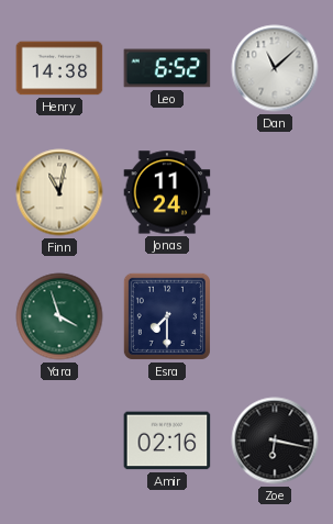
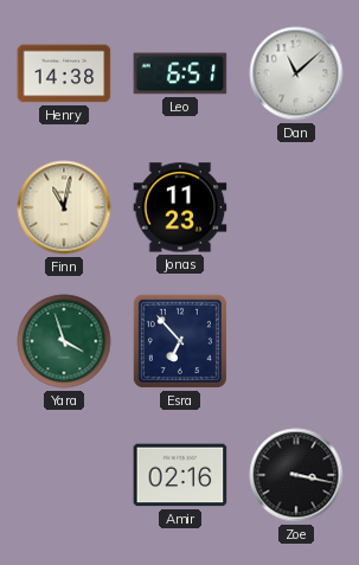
Leo: 6:52 -> 6:51 (180, 73)
Jonas: 11:24 -> 11:23 (180, 207)
Esra: 7:30 -> 6:53 (180, 341)
Zoe: 6:17 -> 3:17 (296, 475)
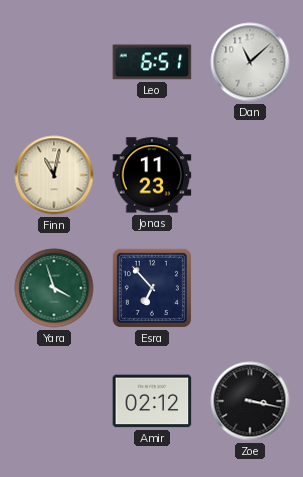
Henry: 14:38 -> none (64, 73)
Amir: 02:16 -> 02:12 (152, 401)
